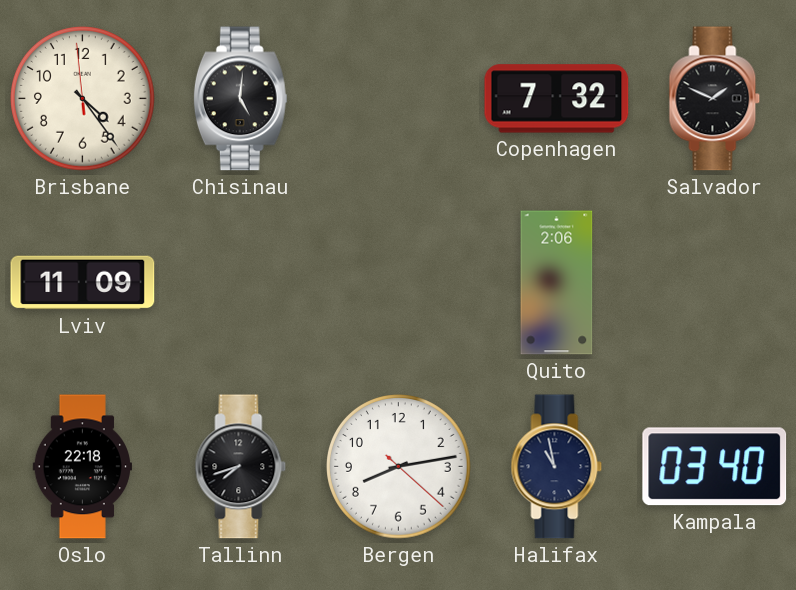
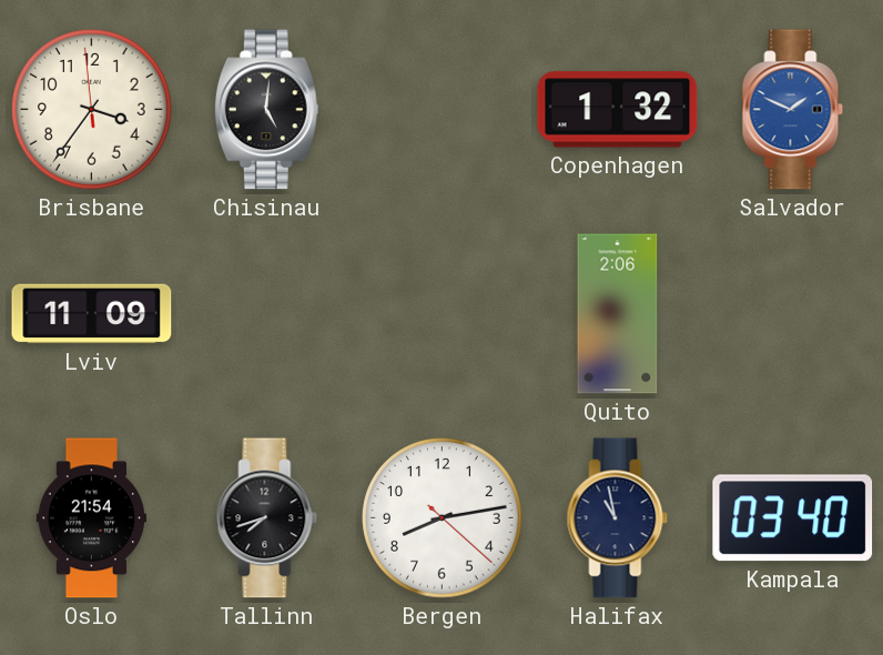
Brisbane: 4:23 -> 3:35 (92, 110)
Copenhagen: 7:32 -> 1:32 (618, 110)
Salvador dial: black -> blue (793, 110)
Oslo: 22:18 -> 21:54 (91, 518)
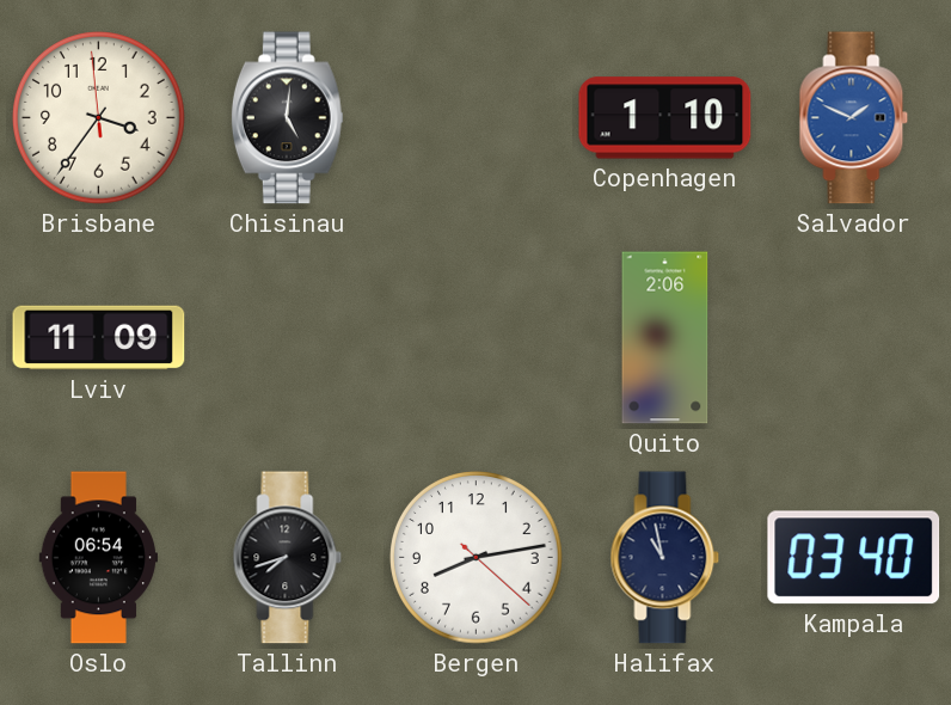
Copenhagen: 1:32 -> 1:10 (665, 118)
Oslo: 21:54 -> 06:54 (98, 558)
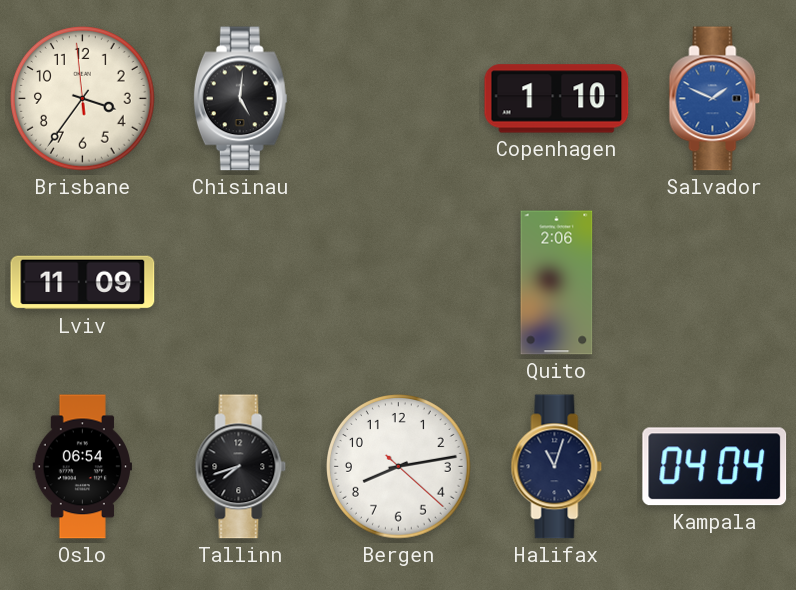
Halifax: 10:58 -> 11:03 (557, 467)
Kampala: 03:40 -> 04:04 (715, 467)
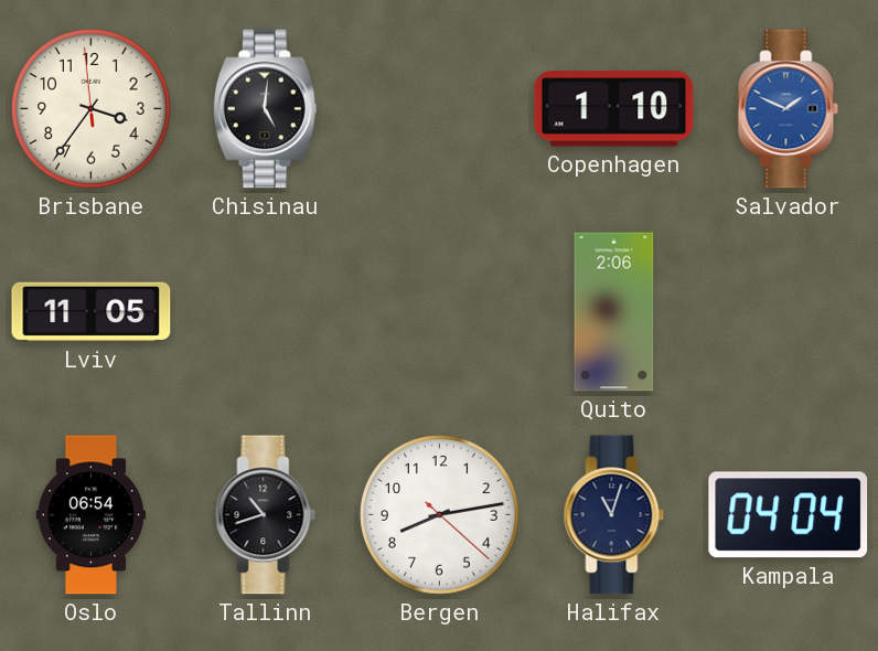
Lviv: 11:09 -> 11:05 (92, 312)
Tallinn: 7:42 -> 10:42 (266, 515)
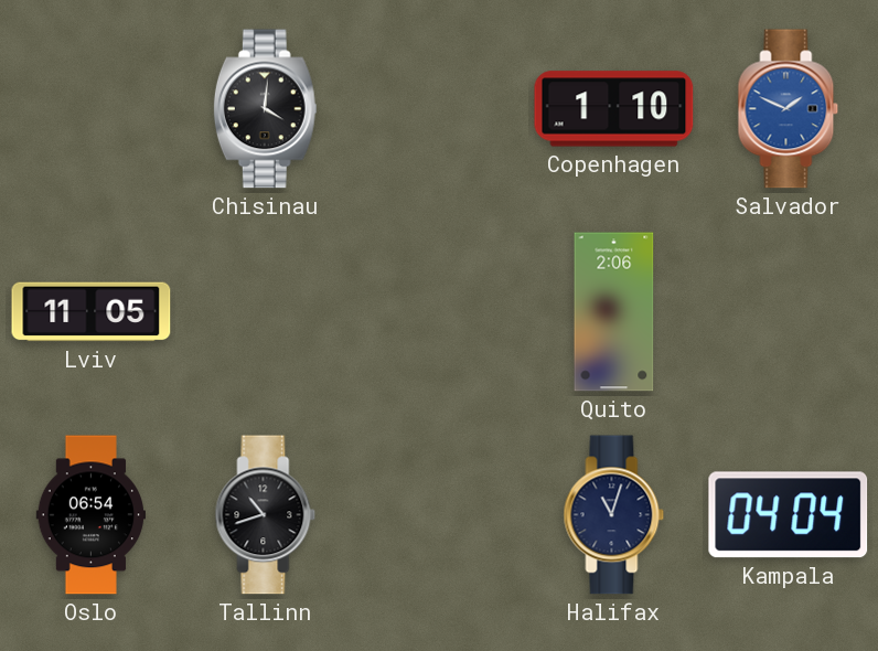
Brisbane: 3:35 -> none (92, 109)
Chisinau: 5:01 -> 4:01 (265, 109)
Bergen: 8:13 -> none (440, 515)
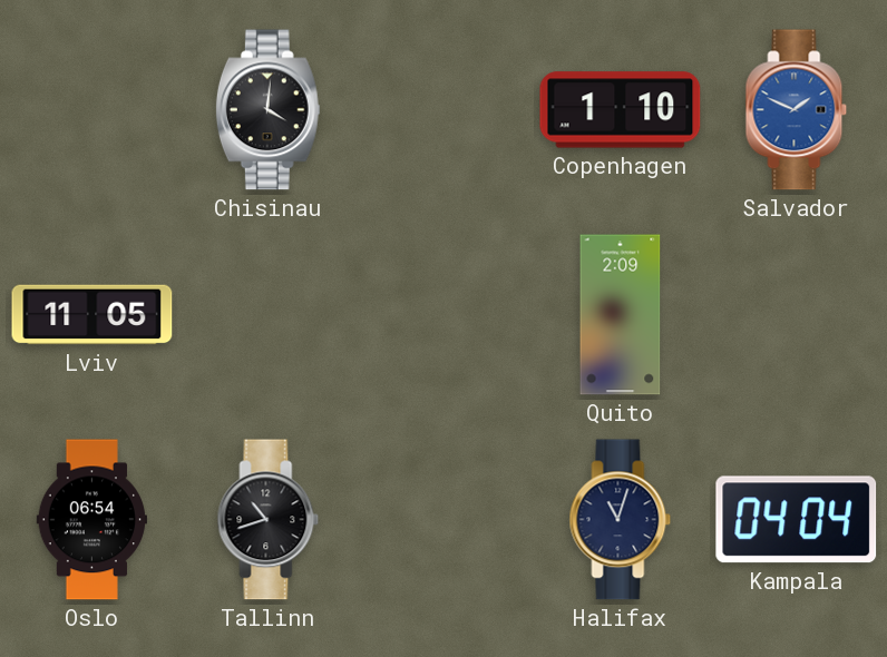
Quito: 2:06 -> 2:09 (621, 315)
